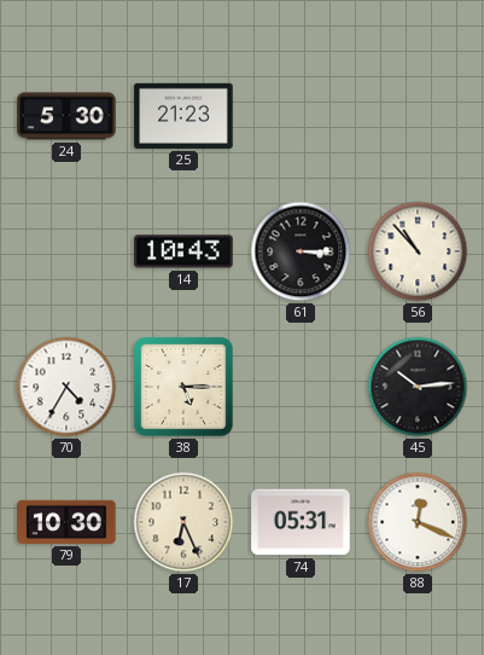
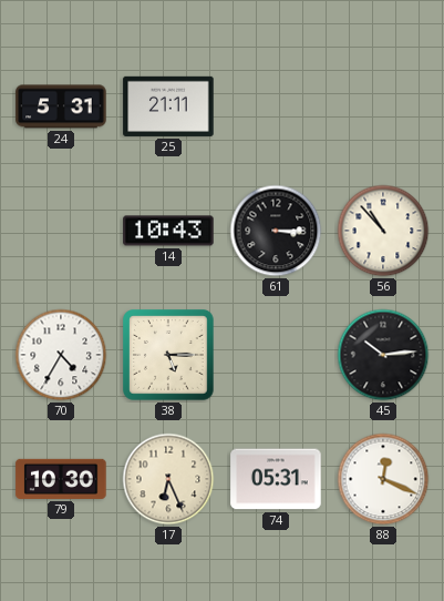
24: 5:30 -> 5:31 (61, 106)
25: 21:23 -> 21:11 (168, 106)
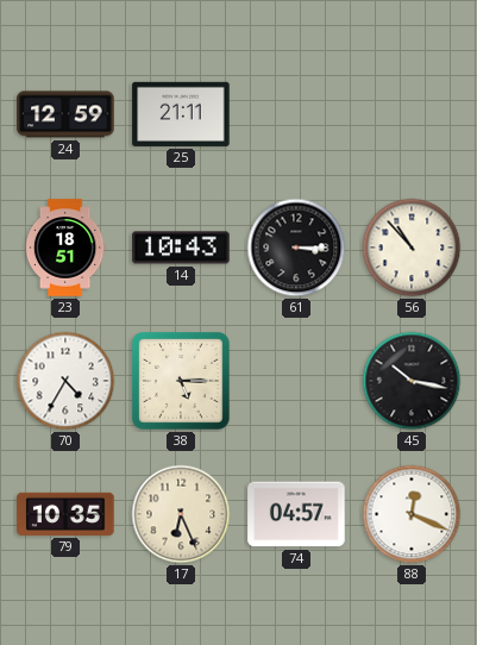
24: 5:31 -> 12:59 (65, 114)
23: none -> 18:51 (65, 248)
45: 10:14 -> 10:17 (412, 381)
79: 10:30 -> 10:35 (65, 514)
74: 05:31 -> 04:57 (296, 514)
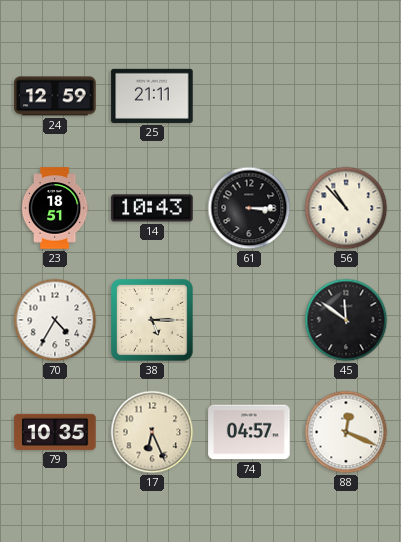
45: 10:17 -> 11:51 (346, 320)
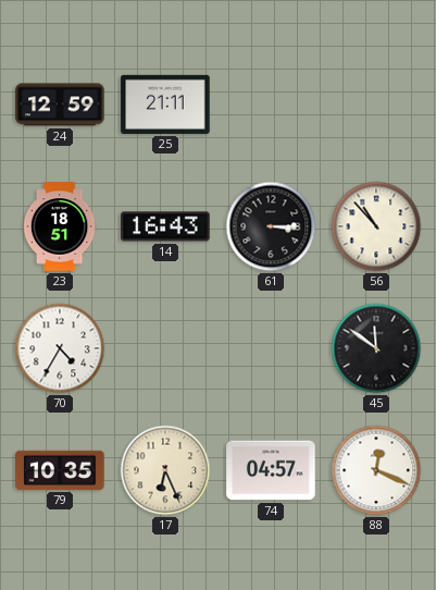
14: 10:43 -> 16:43 (165, 226)
38: 5:15 -> none (153, 321)
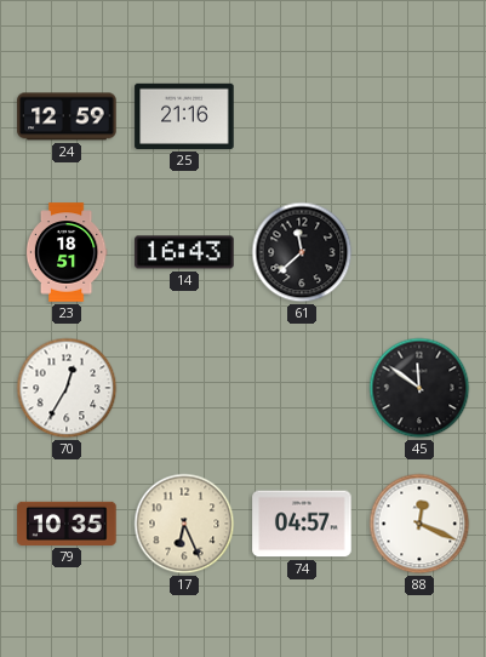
25: 21:11 -> 21:16 (184, 116)
61: 3:15 -> 11:38 (302, 252)
56: 10:53 -> none (376, 226)
70: 4:35 -> 12:35 (67, 388)
